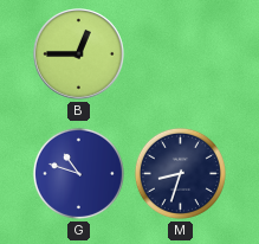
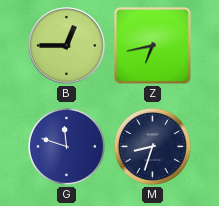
Z: none -> 6:43 (153, 46)
G: 10:48 -> 11:48 (66, 146)
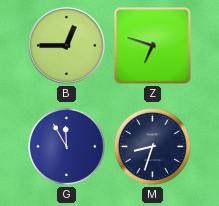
Z: 6:43 -> 6:48 (153, 46)
G: 11:48 -> 11:55 (66, 146)
